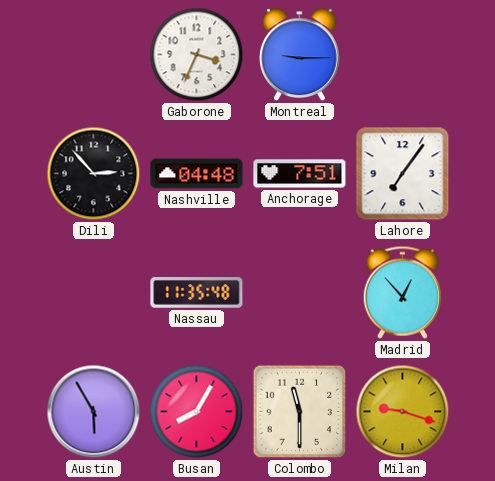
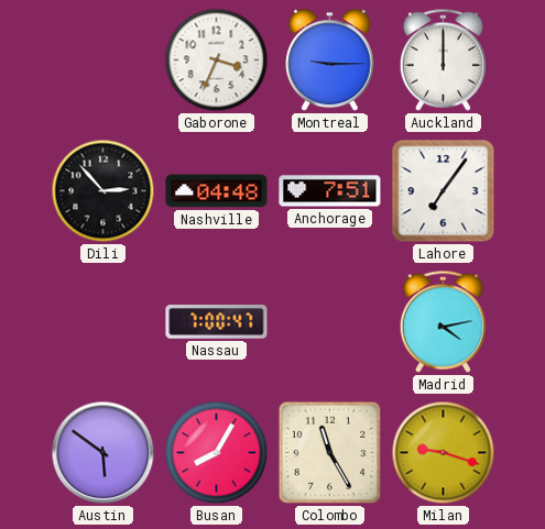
Auckland: none -> 12:00 (443, 59)
Nassau: 11:35 -> 7:00 (217, 322)
Madrid: 12:53 -> 4:13 (443, 321)
Austin: 5:55 -> 5:51 (103, 453)
Colombo: 11:30 -> 11:25 (330, 453)
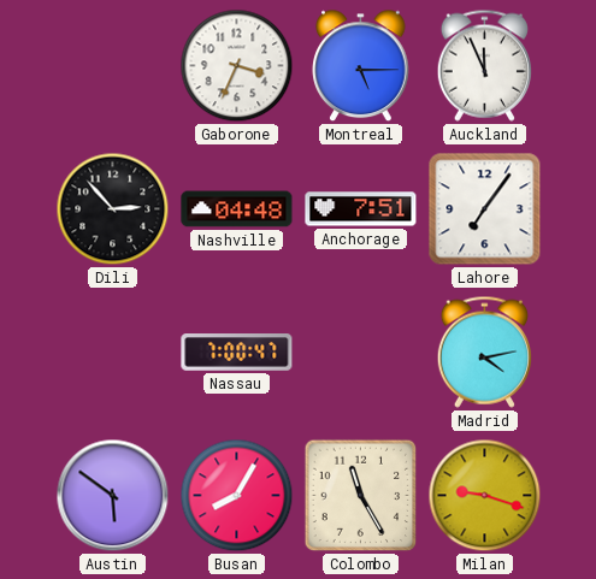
Montreal: 9:15 -> 5:15 (361, 66)
Auckland: 12:00 -> 11:56 (484, 65)
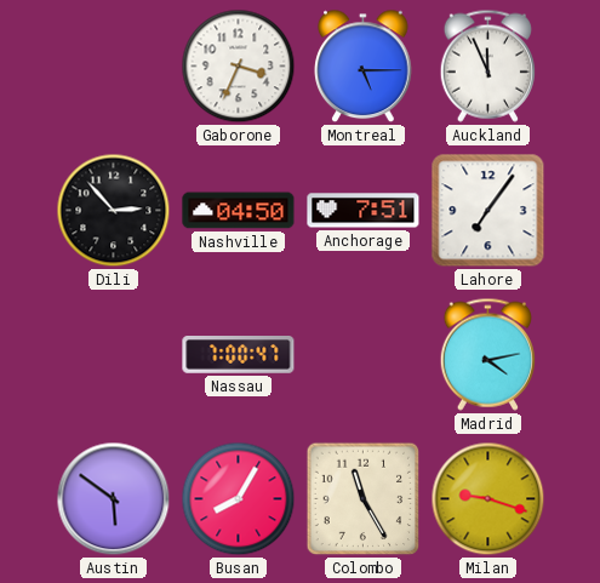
Nashville: 04:48 -> 04:50 (239, 211)
